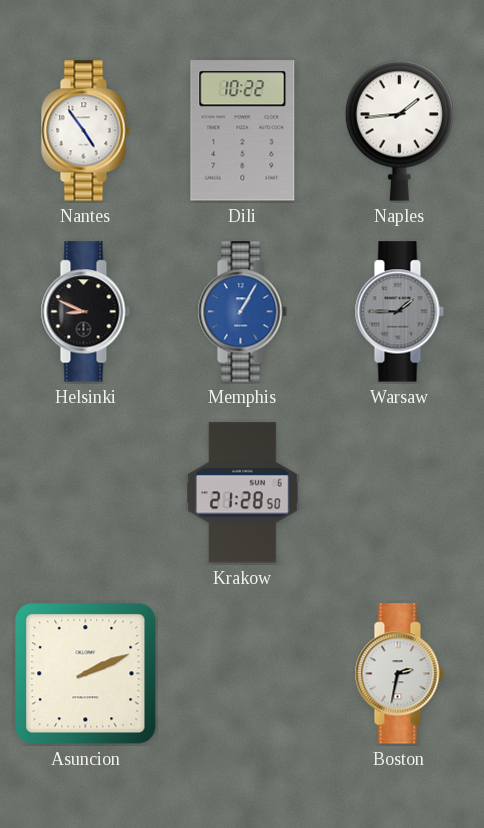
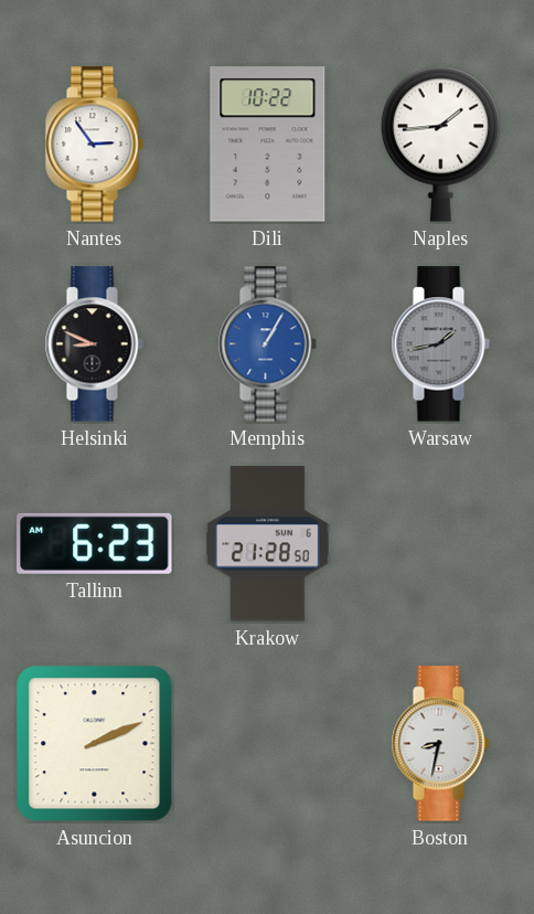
Nantes: 4:54 -> 2:54 (94, 145)
Warsaw: 1:45 -> 1:43 (440, 344)
Tallinn: none -> 6:23 (95, 543)
Boston: 2:32 -> 8:32 (440, 744)
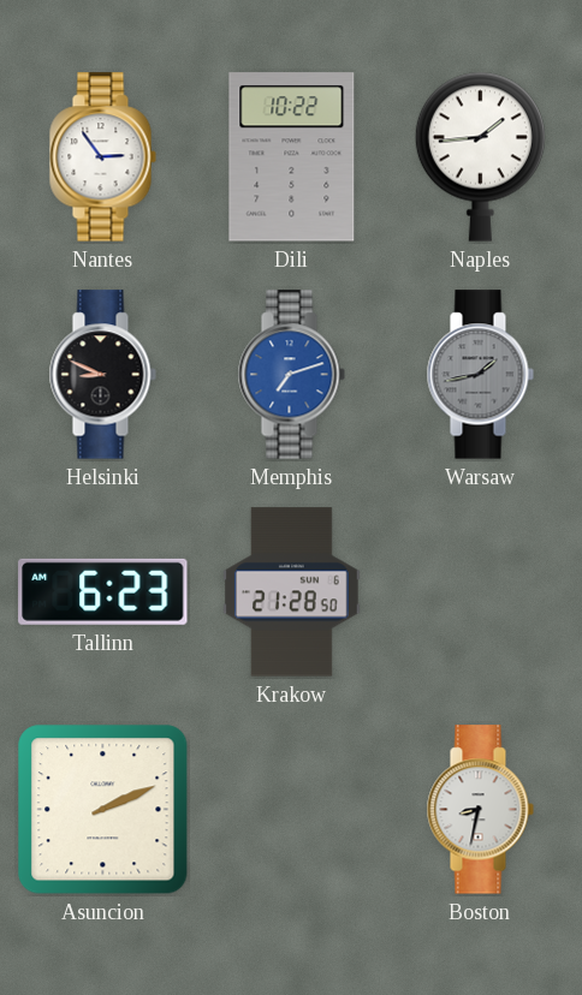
Memphis: 1:05 -> 7:12 (291, 375)
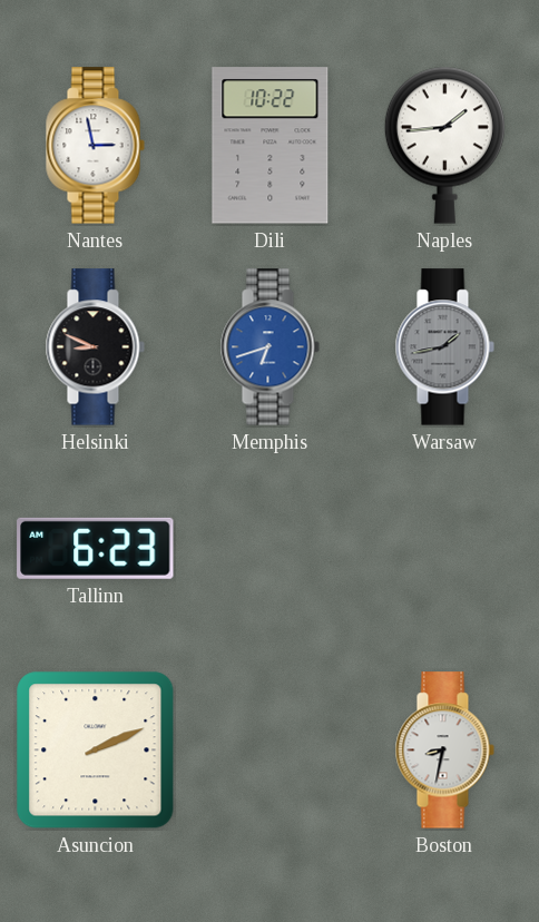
Nantes: 2:54 -> 2:58 (95, 146)
Memphis: 7:12 -> 6:42 (269, 347)
Krakow: 21:28 -> none (292, 592)
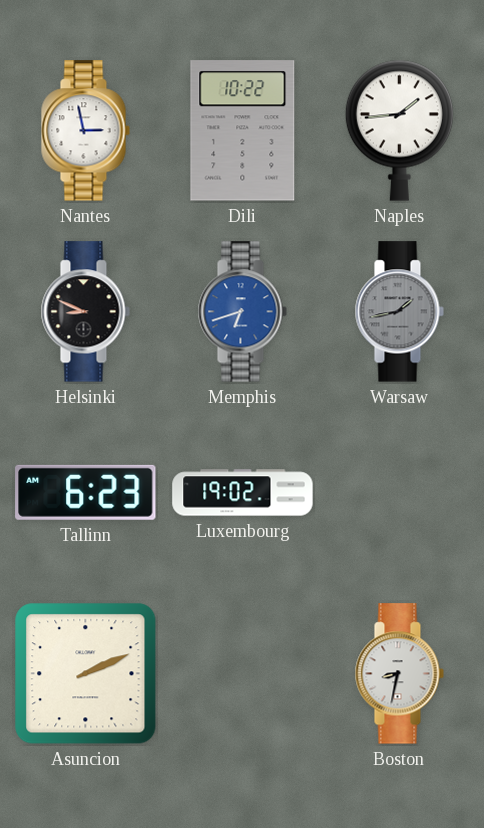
Luxembourg: none -> 19:02 (243, 493)
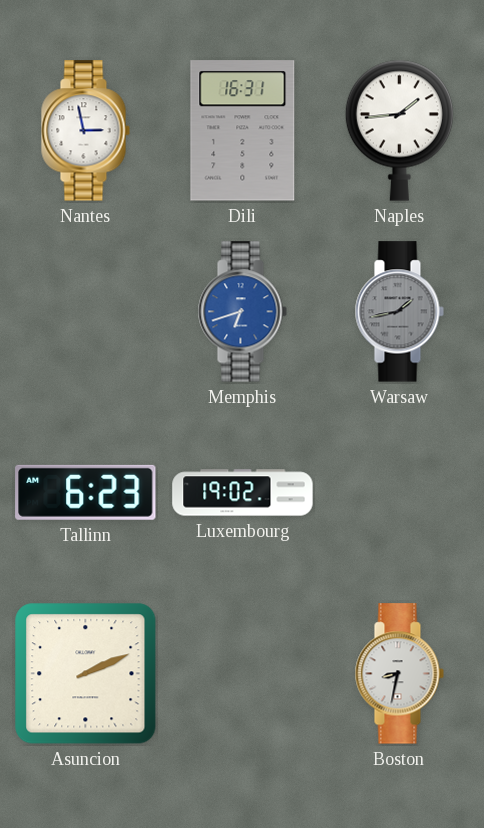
Dili: 10:22 -> 16:31 (243, 131)
Helsinki: 8:49 -> none (85, 312)
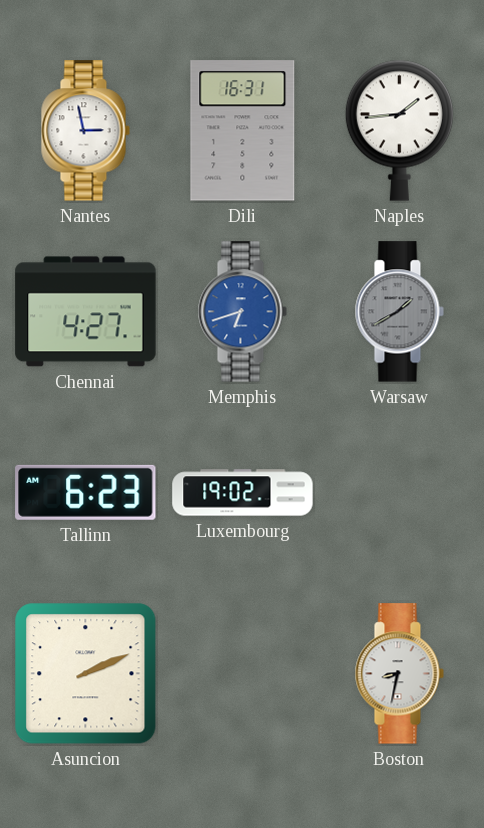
Chennai: none -> 4:27 (86, 312)
Warsaw: 1:43 -> 1:40 (399, 312)
